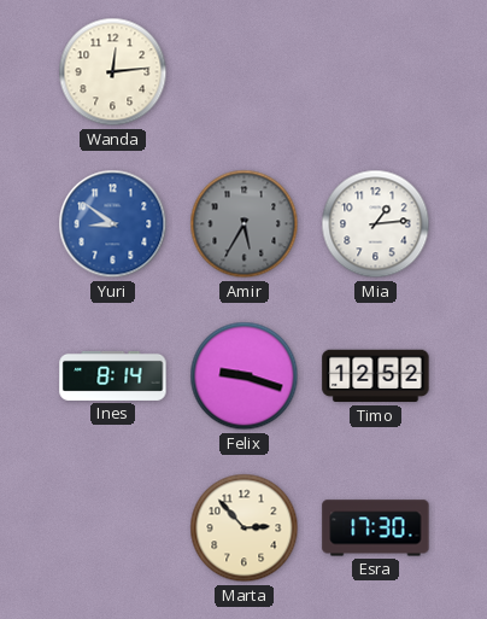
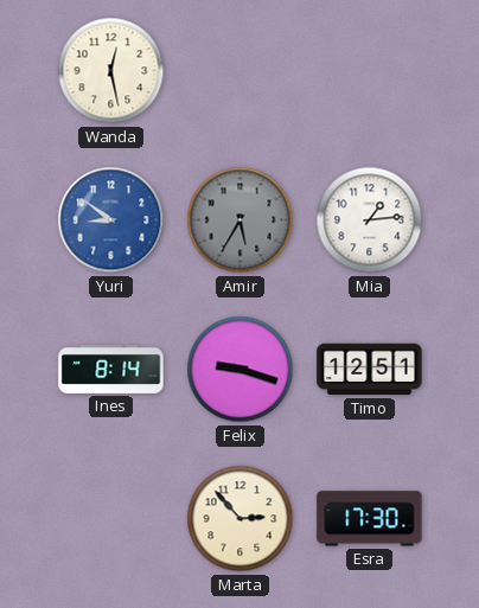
Wanda: 12:14 -> 12:28 (111, 71)
Timo: 12:52 -> 12:51 (370, 370)
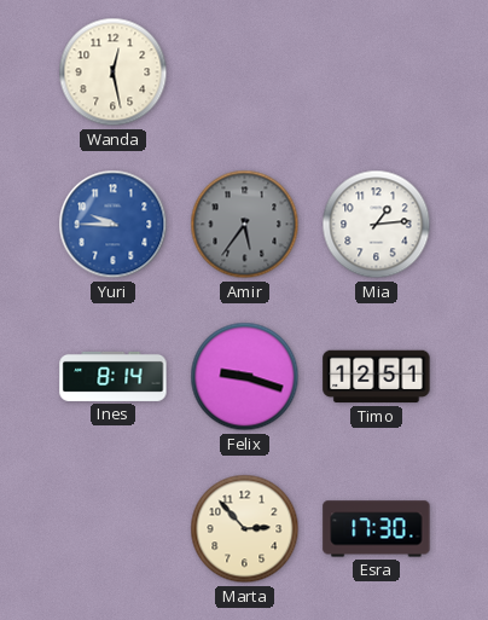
Yuri: 8:51 -> 9:45 (114, 225)
Amir: 5:35 -> 5:36 (245, 225)
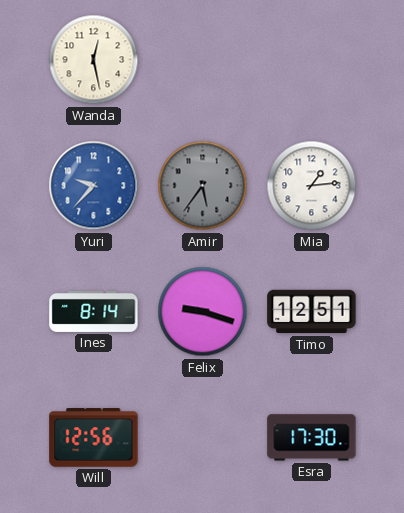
Yuri: 9:45 -> 9:37 (94, 186)
Will: none -> 12:56 (94, 438)
Marta: 2:53 -> none (245, 529)
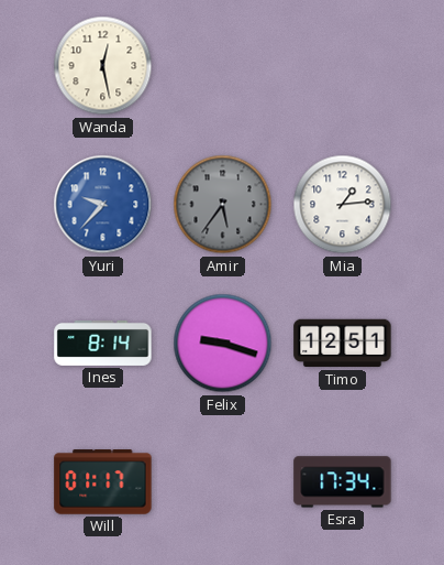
Will: 12:56 -> 01:17 (103, 482)
Esra: 17:30 -> 17:34 (343, 482)
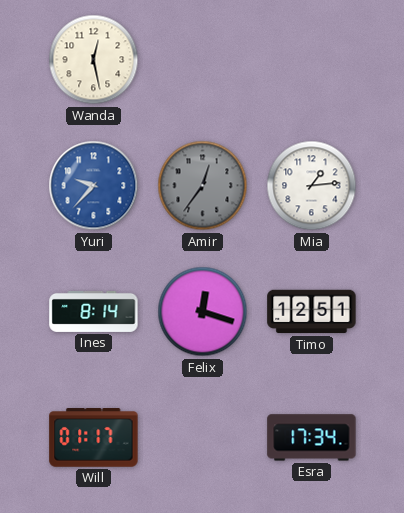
Amir: 5:36 -> 12:36 (203, 186)
Felix: 9:18 -> 12:18 (203, 312)
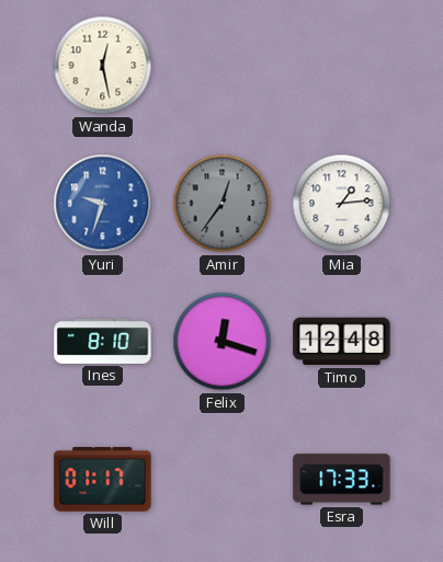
Yuri: 9:37 -> 9:33 (103, 204)
Ines: 8:14 -> 8:10 (103, 341)
Timo: 12:51 -> 12:48 (342, 342)
Esra: 17:34 -> 17:33 (342, 480)
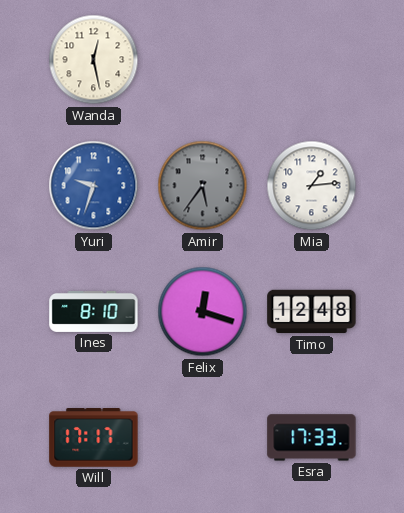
Amir: 12:36 -> 5:36 (203, 186)
Will: 01:17 -> 17:17 (94, 438)
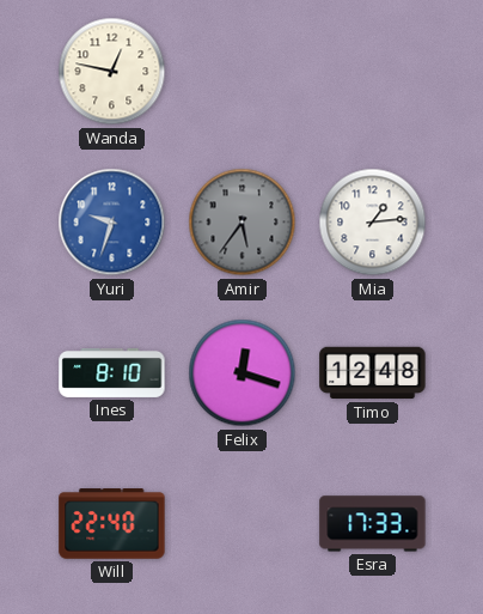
Wanda: 12:28 -> 12:47 (112, 72)
Will: 17:17 -> 22:40 (112, 524)
